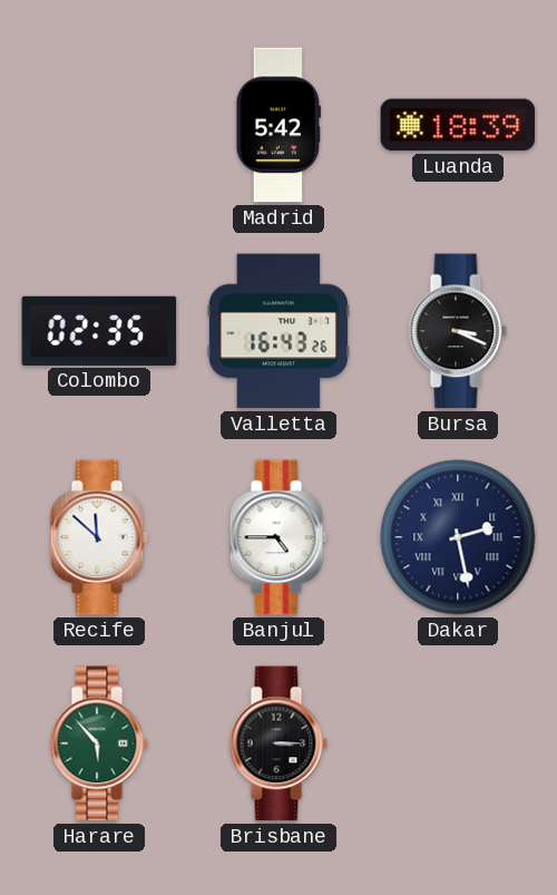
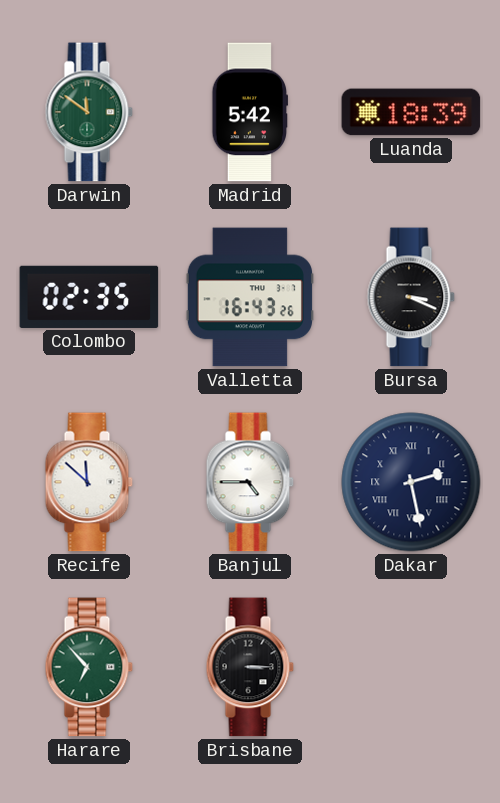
Darwin: none -> 11:51 (89, 112)
Harare: 5:53 -> 6:53 (89, 667)
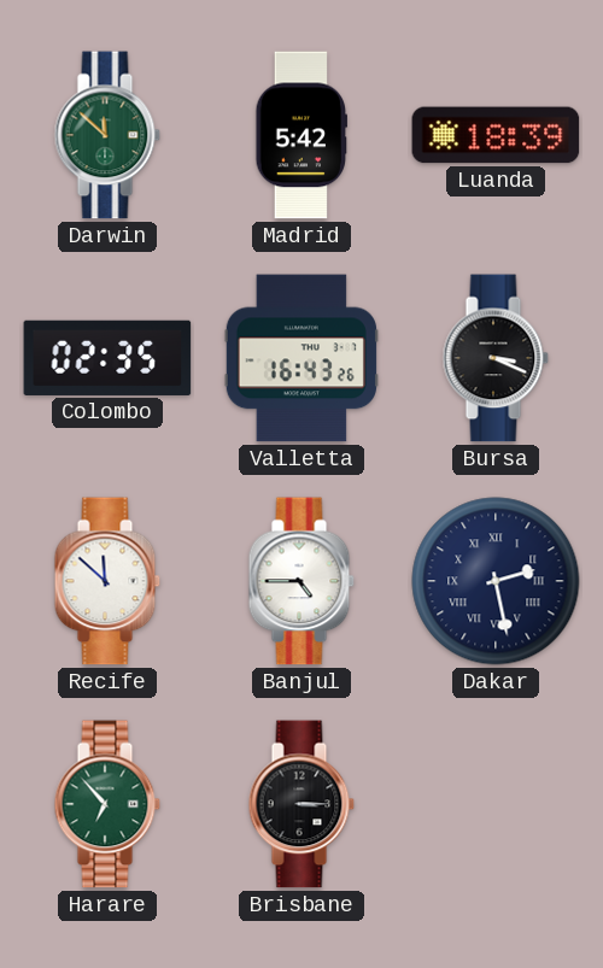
Darwin: 11:51 -> 11:52 (107, 135)
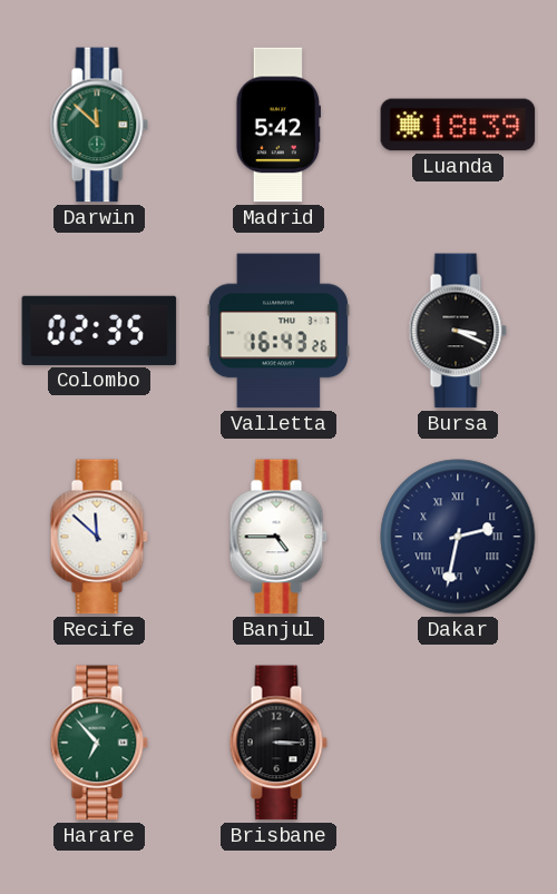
Dakar: 2:28 -> 2:32 (458, 537)
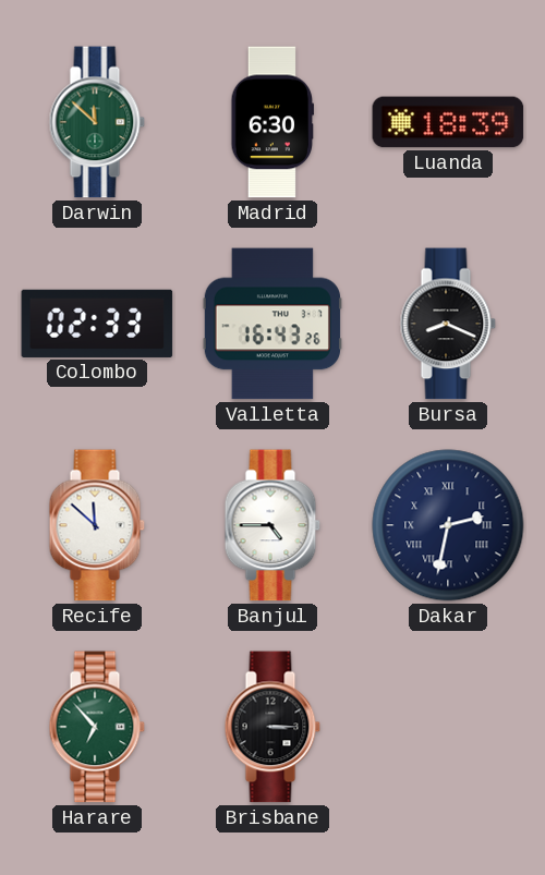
Madrid: 5:42 -> 6:30 (271, 122)
Colombo: 02:35 -> 02:33 (97, 324)
Bursa: 3:19 -> 8:19 (448, 324)
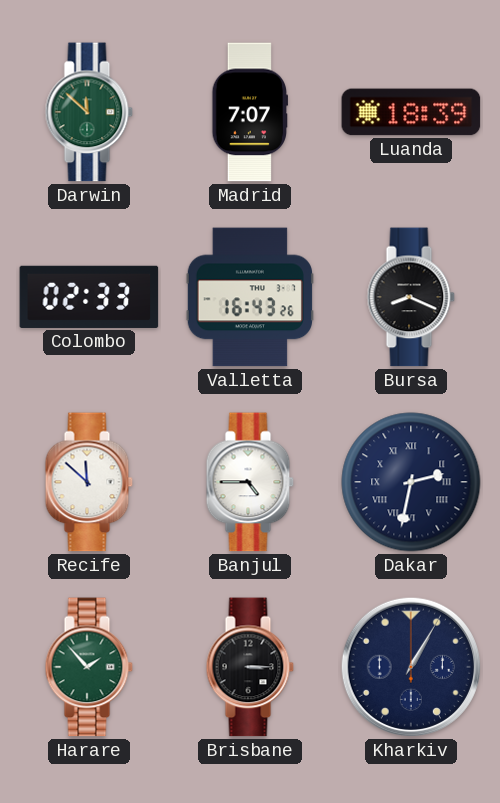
Madrid: 6:30 -> 7:07 (249, 112)
Harare: 6:53 -> 1:53 (89, 667)
Kharkiv: none -> 1:05 (411, 667)
